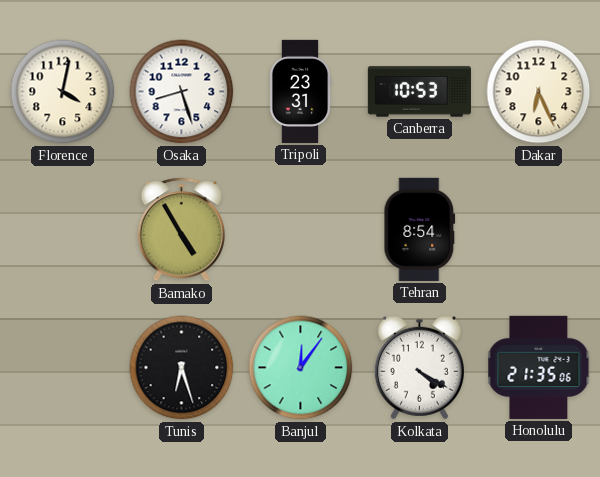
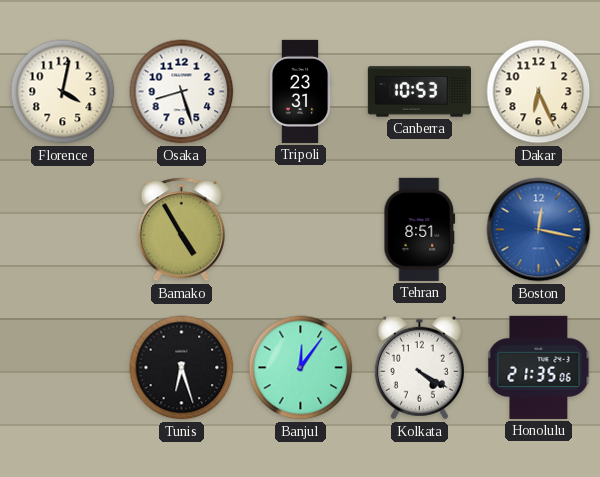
Tehran: 8:54 -> 8:51 (420, 229)
Boston: none -> 12:17 (539, 230)
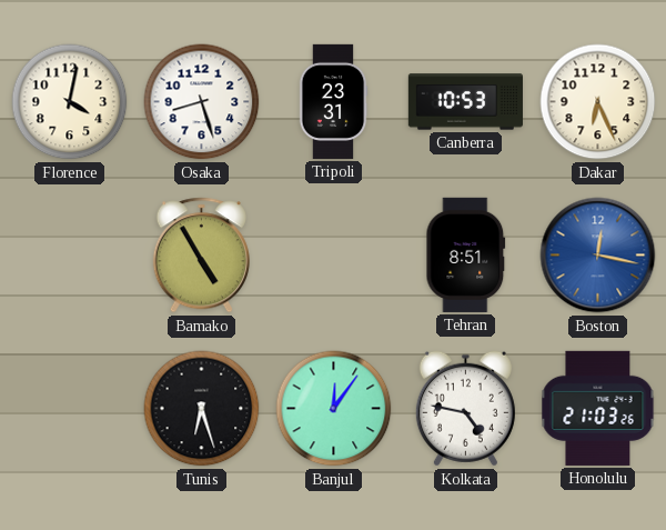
Kolkata: 4:20 -> 4:47 (465, 409)
Honolulu: 21:35 -> 21:03 (598, 408)
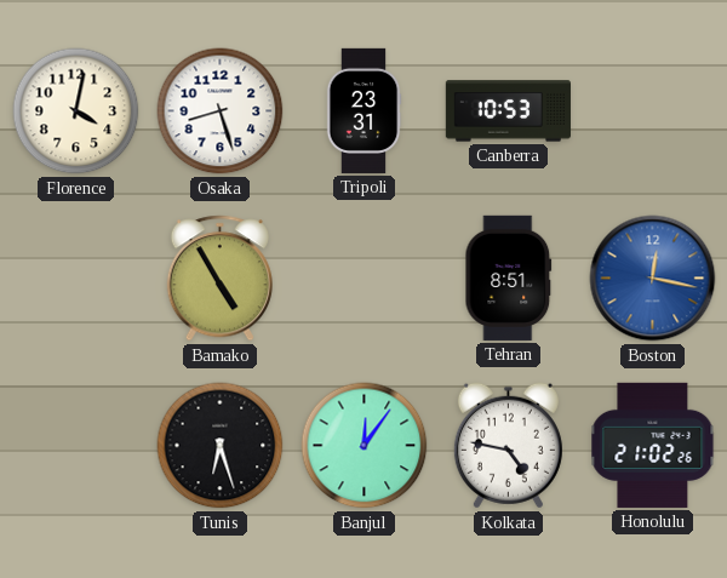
Dakar: 6:26 -> none (598, 102)
Honolulu: 21:03 -> 21:02 (653, 445)
